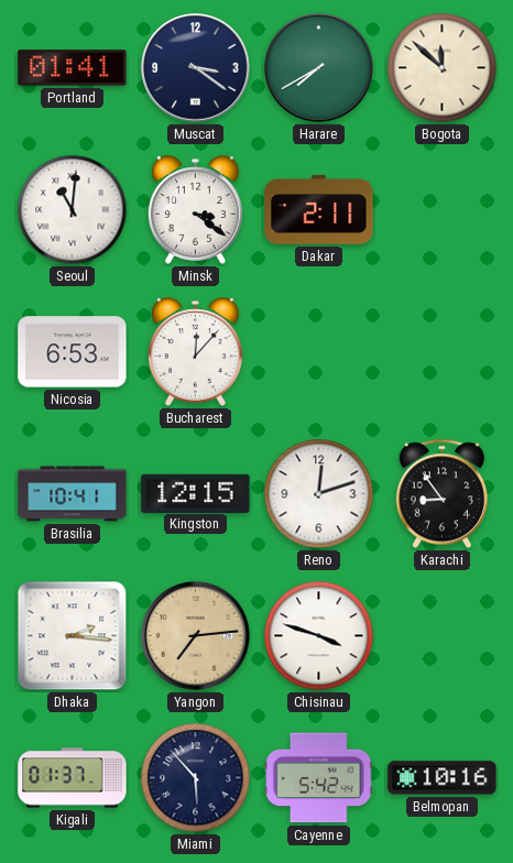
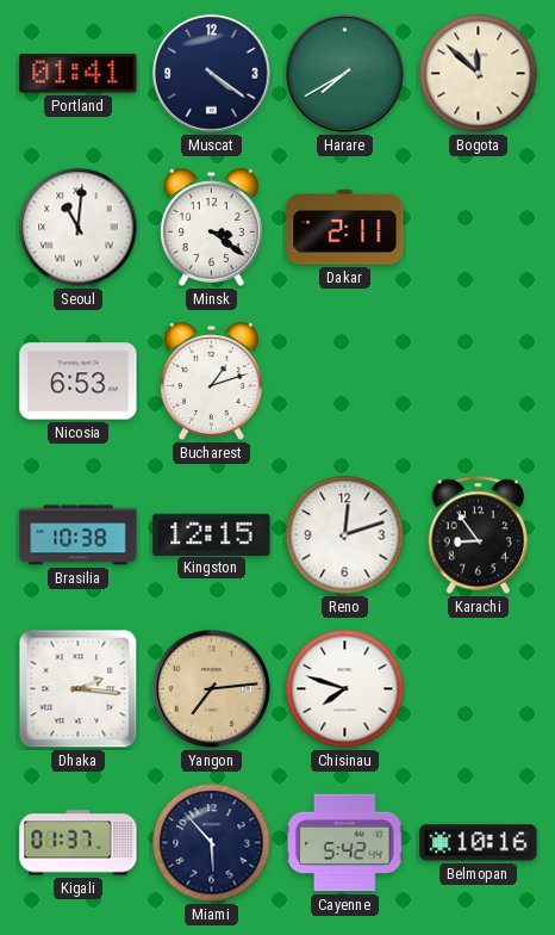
Muscat: 3:21 -> 4:21 (212, 74)
Bucharest: 12:07 -> 1:12 (211, 382)
Brasilia: 10:41 -> 10:38 (79, 535)
Chisinau: 3:48 -> 7:48 (345, 689)
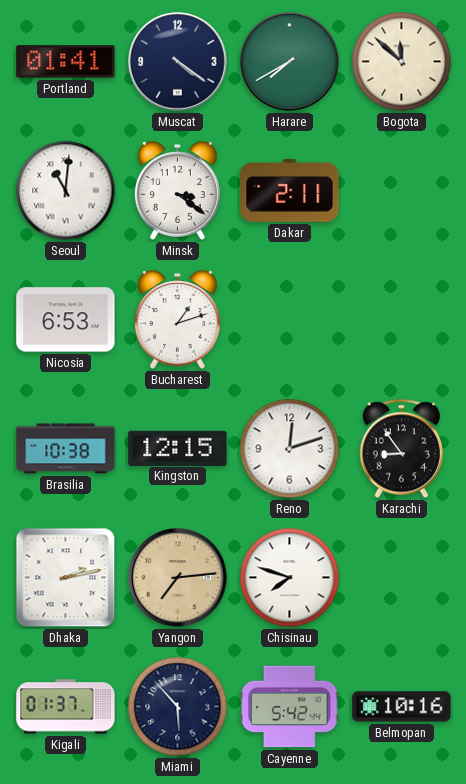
Dhaka: 2:16 -> 2:13 (66, 578)
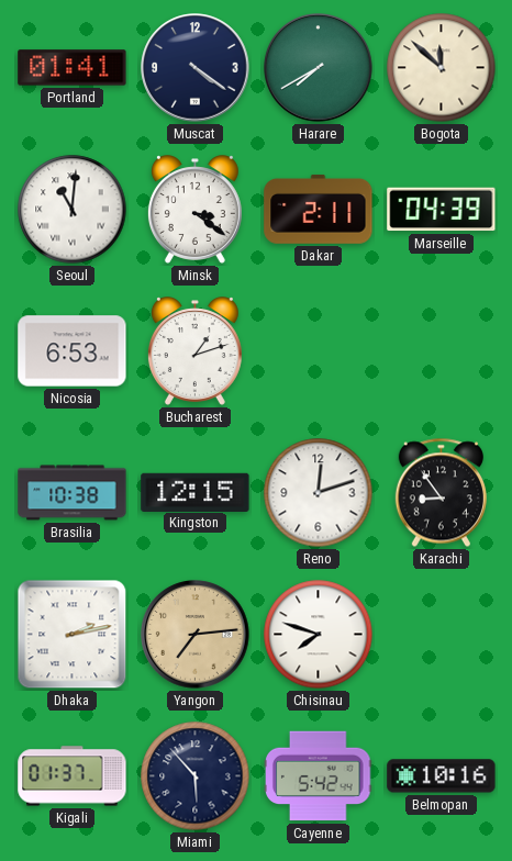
Marseille: none -> 04:39 (442, 210)
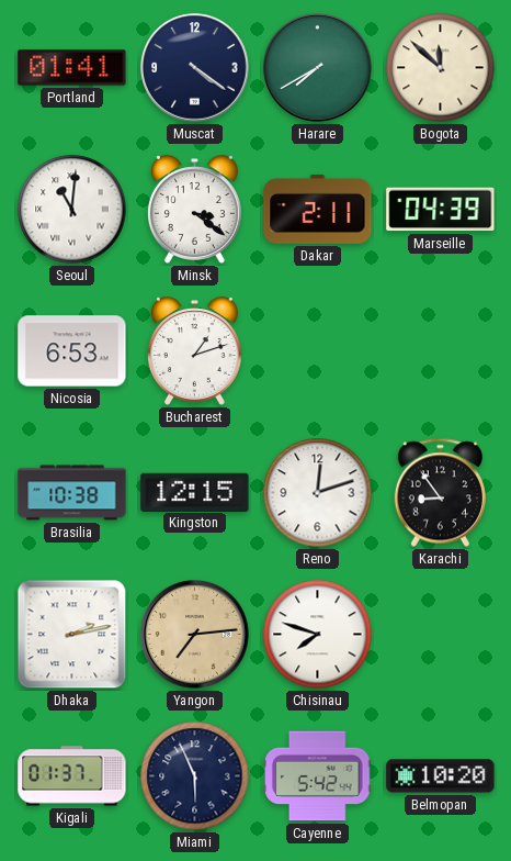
Miami: 5:53 -> 5:56 (195, 776)
Belmopan: 10:16 -> 10:20 (441, 776)
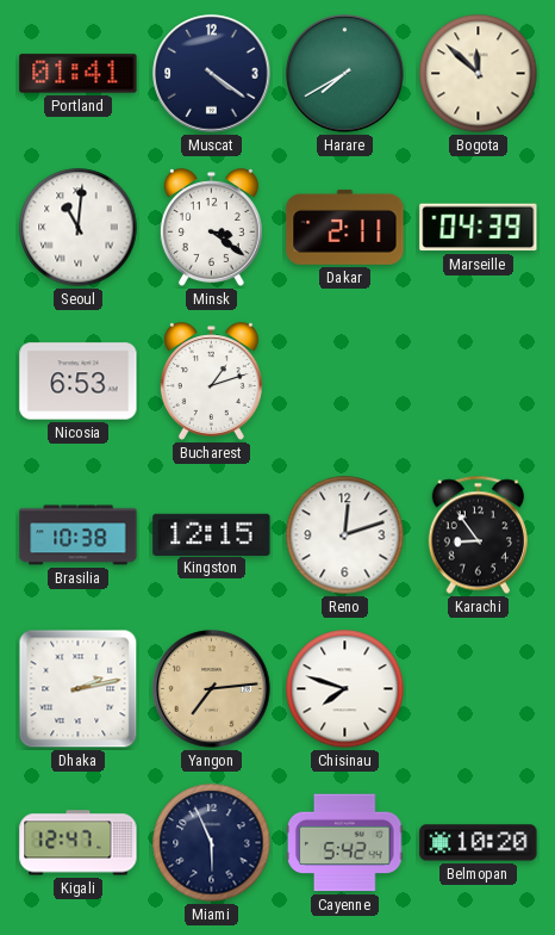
Kigali: 01:37 -> 12:47 (79, 843)
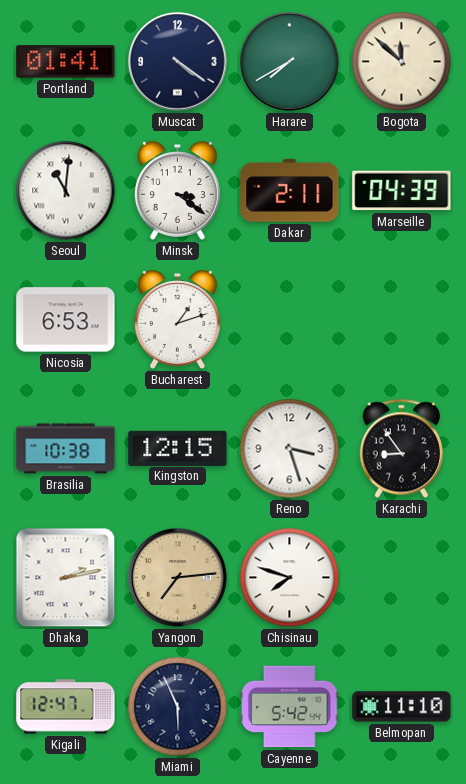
Reno: 12:12 -> 3:27 (290, 449)
Belmopan: 10:20 -> 11:10 (402, 707)
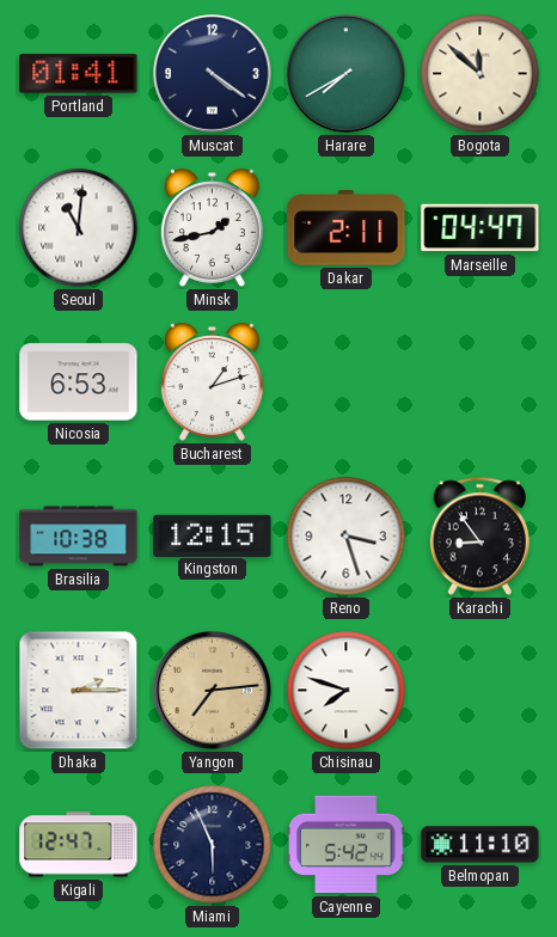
Minsk: 3:21 -> 1:43 (212, 228)
Marseille: 04:39 -> 04:47 (481, 228)
Dhaka: 2:13 -> 2:15 (79, 691)
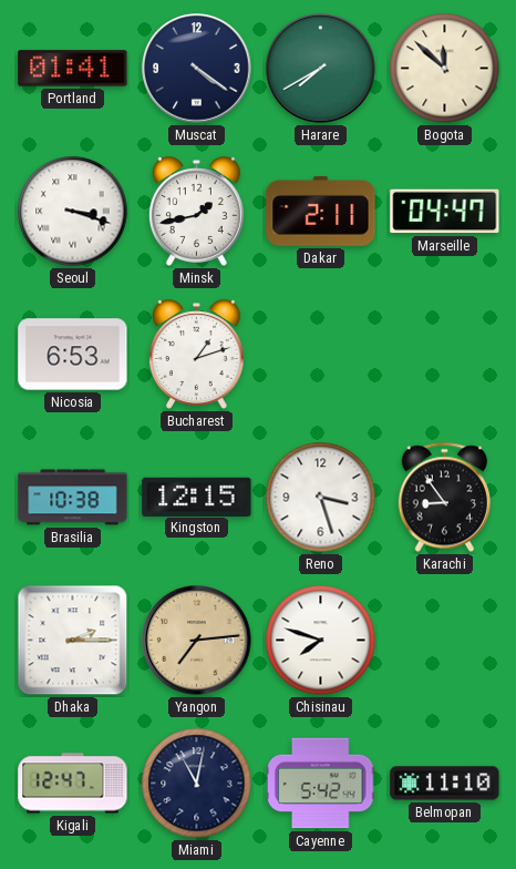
Seoul: 11:01 -> 3:18 (73, 212)
Miami: 5:56 -> 11:02 (197, 784)
